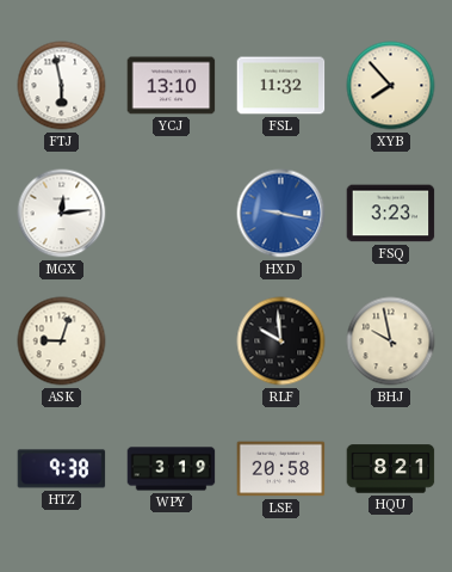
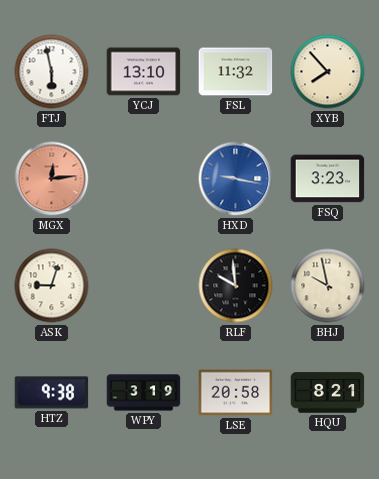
MGX dial: white -> salmon (52, 179)
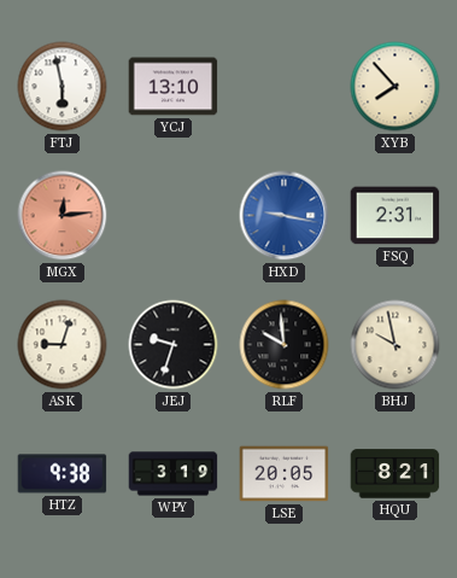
FSL: 11:32 -> none (236, 72)
FSQ: 3:23 -> 2:31 (396, 216)
JEJ: none -> 9:33 (174, 345)
LSE: 20:58 -> 20:05 (285, 474)
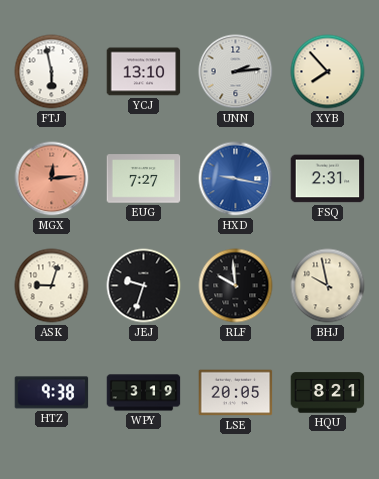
UNN: none -> 2:14 (236, 72)
EUG: none -> 7:27 (144, 179)
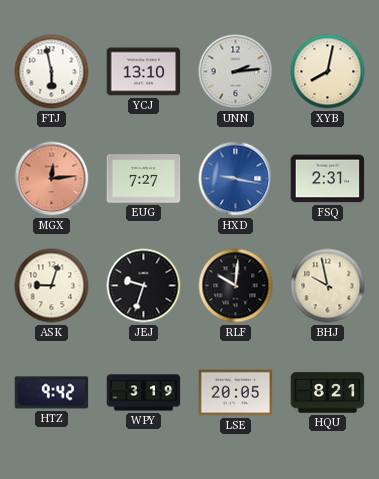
XYB: 7:53 -> 8:02 (328, 72)
RLF: 9:59 -> 10:01 (236, 286)
HTZ: 9:38 -> 9:42 (52, 393)
